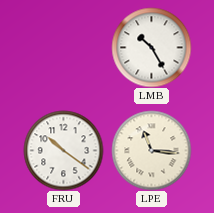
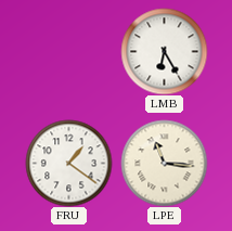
LMB: 10:25 -> 6:25 (164, 51)
FRU: 10:21 -> 1:21 (68, 163)
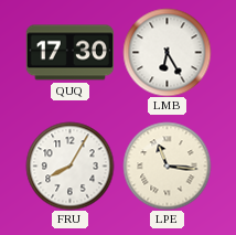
QUQ: none -> 17:30 (69, 53)
FRU: 1:21 -> 8:05 (69, 165)
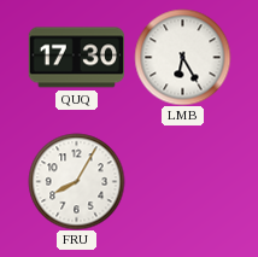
LPE: 11:16 -> none (167, 165)
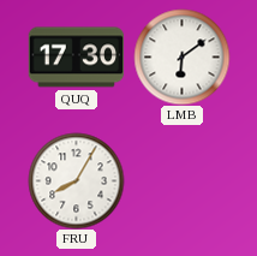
LMB: 6:25 -> 6:09 (181, 56)
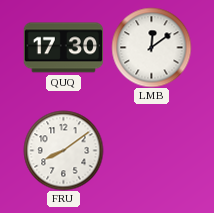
LMB: 6:09 -> 12:09 (151, 47)
FRU: 8:05 -> 8:09 (63, 150)
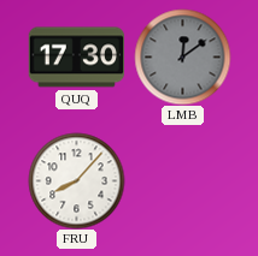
LMB dial: white -> grey (182, 56)
FRU: 8:09 -> 8:07 (76, 180)
